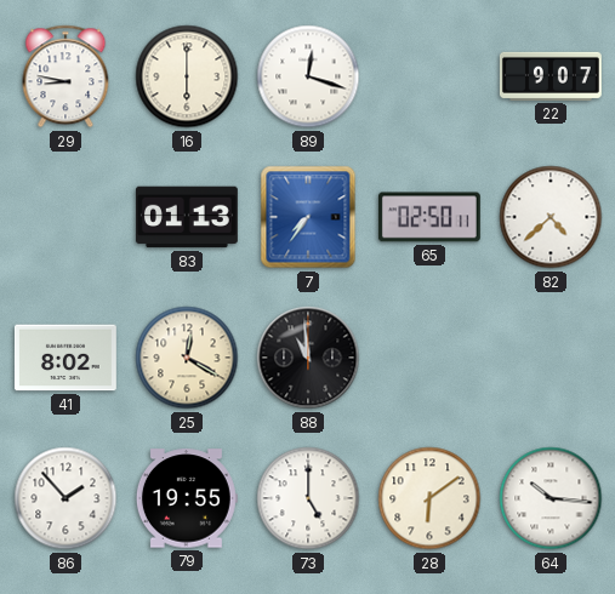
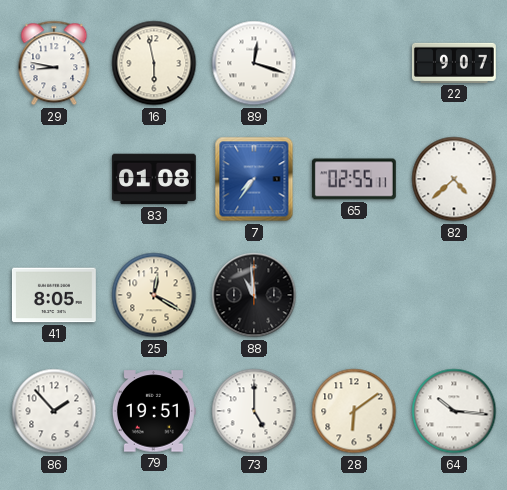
16: 6:00 -> 5:58 (154, 63)
83: 01:13 -> 01:08 (154, 179)
65: 02:50 -> 02:55 (354, 179)
41: 8:02 -> 8:05 (54, 295)
79: 19:55 -> 19:51 (154, 411)
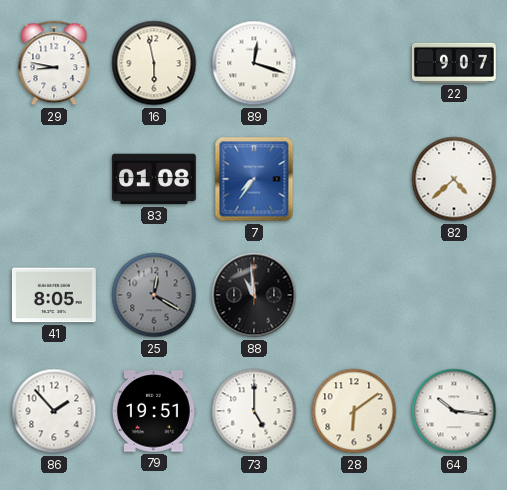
65: 02:55 -> none (354, 179)
25 dial: cream -> grey (154, 295)
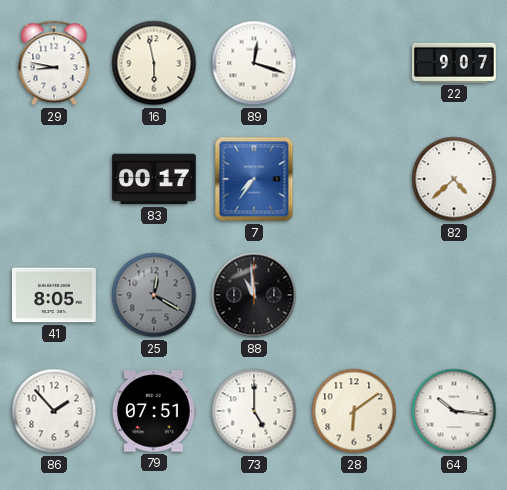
83: 01:08 -> 00:17 (154, 179)
79: 19:51 -> 07:51 (154, 411)
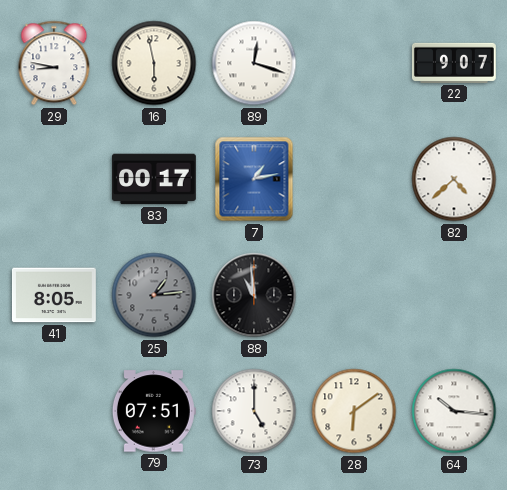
7: 7:36 -> 1:13 (254, 179)
25: 12:20 -> 1:14 (154, 295)
86: 1:53 -> none (54, 411)
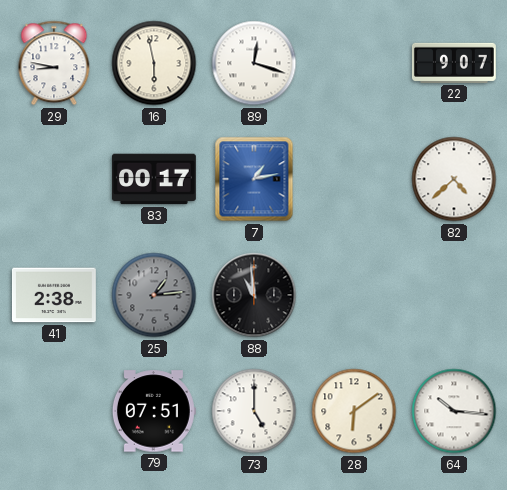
41: 8:05 -> 2:38 (54, 295)
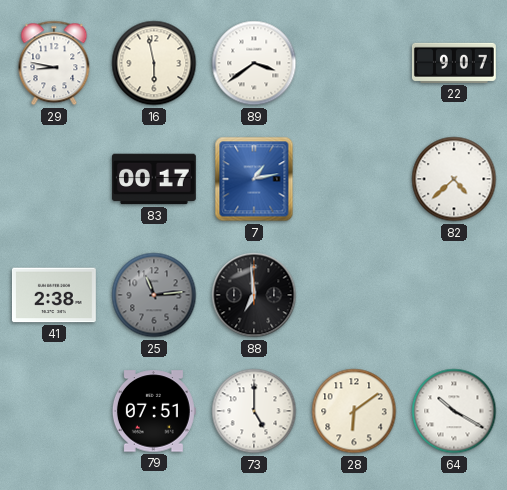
89: 12:18 -> 3:39 (254, 63)
25: 1:14 -> 11:14 (154, 295)
88: 10:59 -> 6:59 (254, 295)
64: 10:16 -> 10:20 (454, 411)
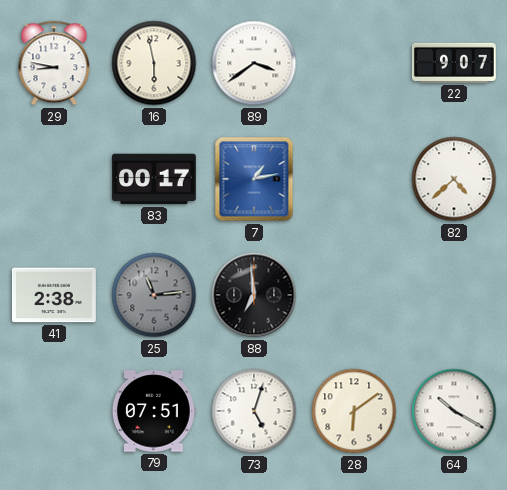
73: 5:00 -> 5:03 (254, 411)
